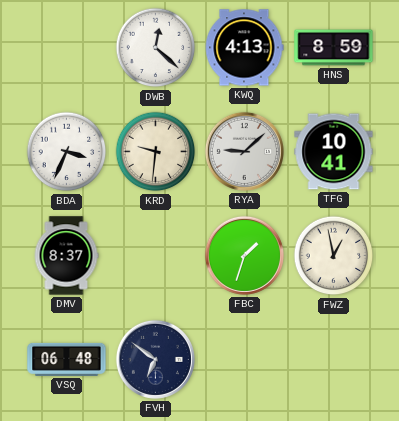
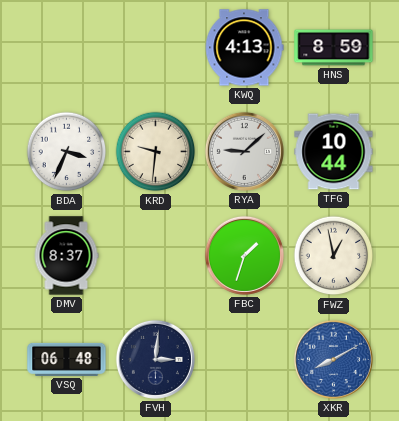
DWB: 12:22 -> none (156, 48)
TFG: 10:41 -> 10:44 (334, 152)
FVH: 6:51 -> 3:01 (155, 359)
XKR: none -> 8:10 (333, 359)
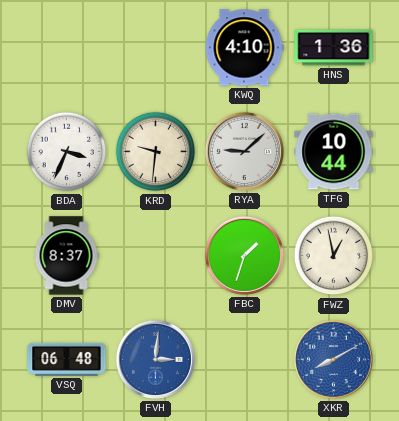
KWQ: 4:13 -> 4:10 (244, 48)
HNS: 8:59 -> 1:36 (334, 48)
FVH dial: navy -> blue (155, 359)
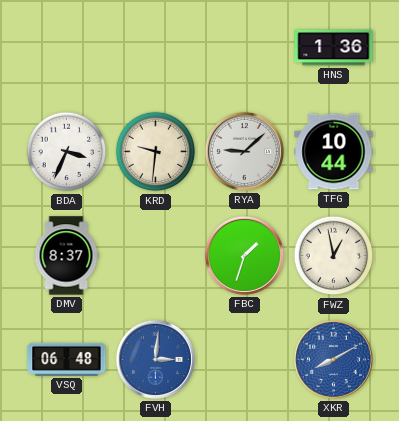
KWQ: 4:10 -> none (244, 48)
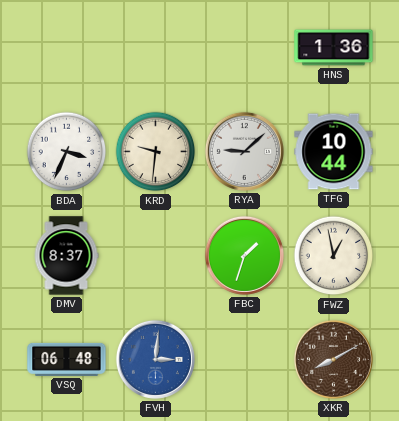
XKR dial: blue -> brown (333, 359)
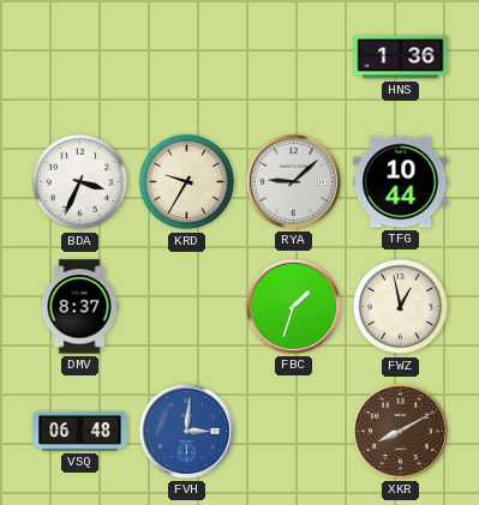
KRD: 9:31 -> 9:35 (187, 182)
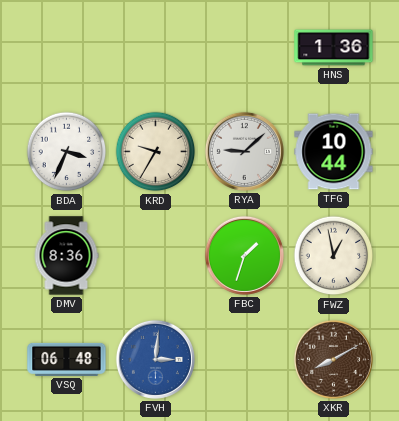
DMV: 8:37 -> 8:36 (66, 256)
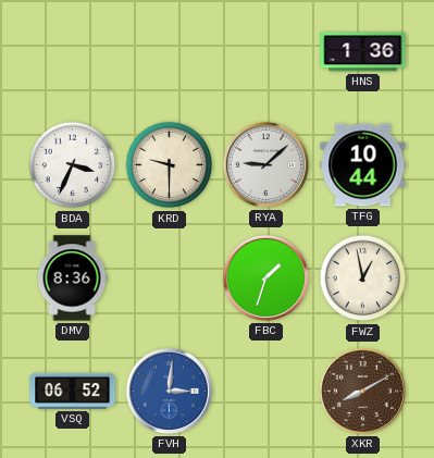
KRD: 9:35 -> 9:30 (170, 165)
VSQ: 06:48 -> 06:52 (73, 391)
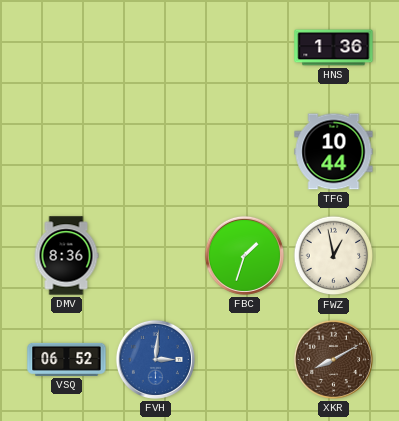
BDA: 3:34 -> none (73, 165)
KRD: 9:30 -> none (170, 165)
RYA: 9:08 -> none (265, 164)
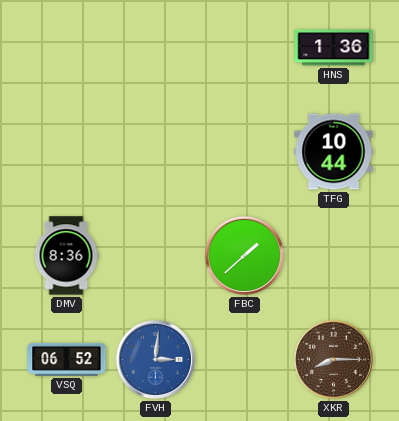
FBC: 1:33 -> 1:38 (244, 255)
FWZ: 12:58 -> none (334, 256)
XKR: 8:10 -> 8:15 (333, 359)
